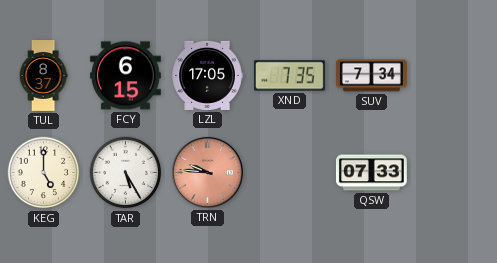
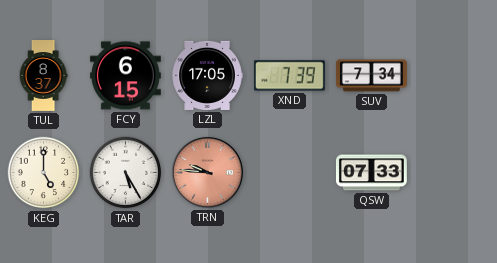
XND: 7:35 -> 7:39 (289, 76)
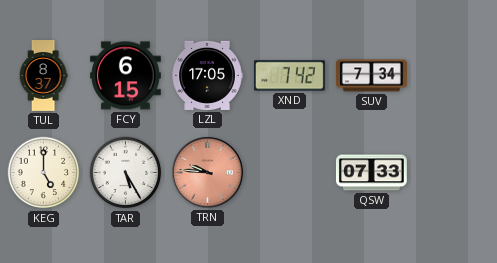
XND: 7:39 -> 7:42 (289, 76)
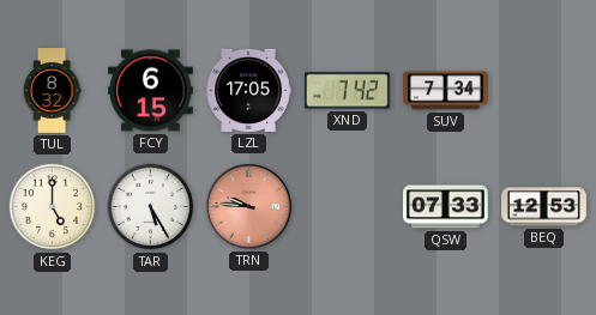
TUL: 8:37 -> 8:32 (52, 91)
BEQ: none -> 12:53 (544, 207)
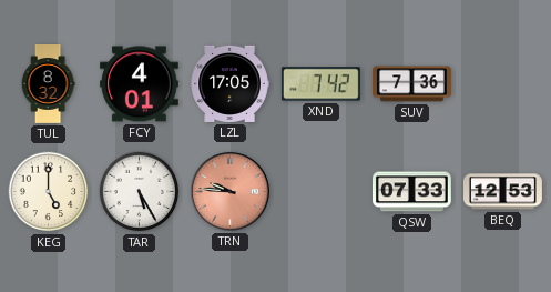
FCY: 6:15 -> 4:01 (139, 84)
SUV: 7:34 -> 7:36 (412, 84)
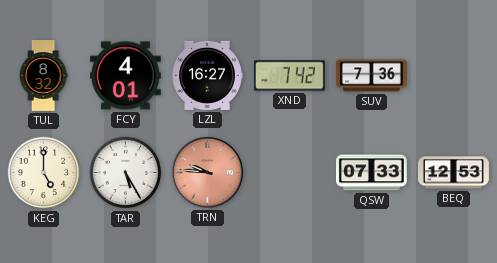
LZL: 17:05 -> 16:27 (207, 75)
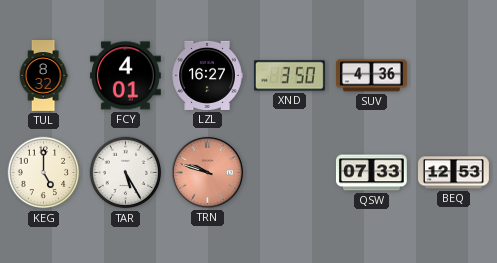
XND: 7:42 -> 3:50 (289, 76)
SUV: 7:36 -> 4:36 (372, 76)
TRN: 9:46 -> 9:48 (207, 172)
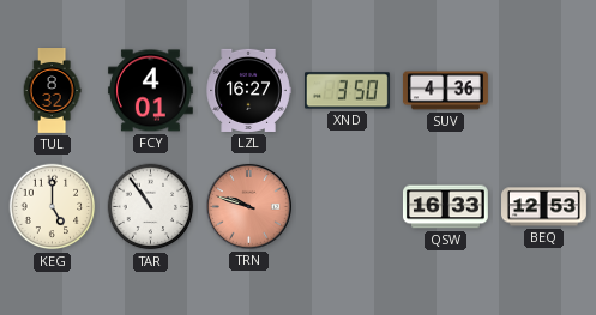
TAR: 5:25 -> 10:54 (151, 207)
QSW: 07:33 -> 16:33 (445, 207)
